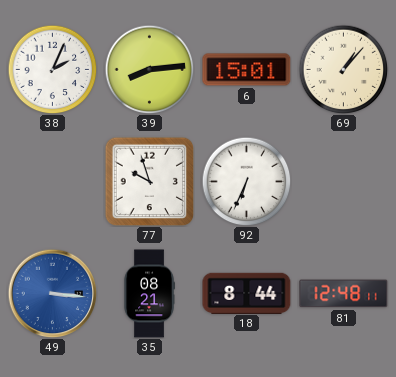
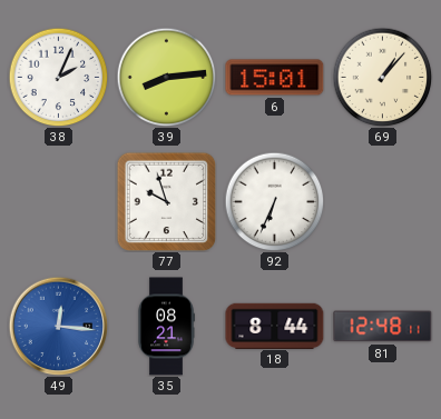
49: 3:16 -> 12:16 (58, 326)
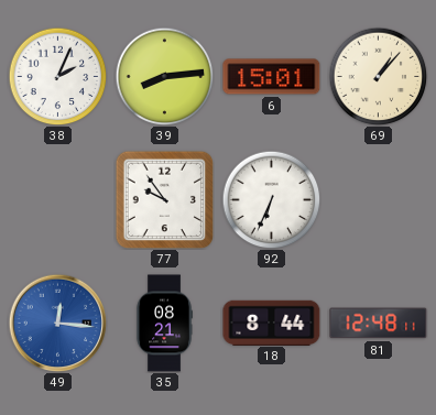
77: 9:57 -> 9:54 (164, 199)
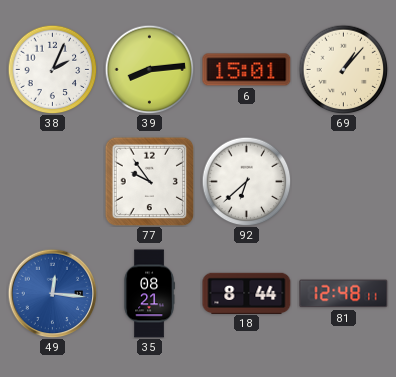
92: 6:34 -> 6:38 (246, 181)
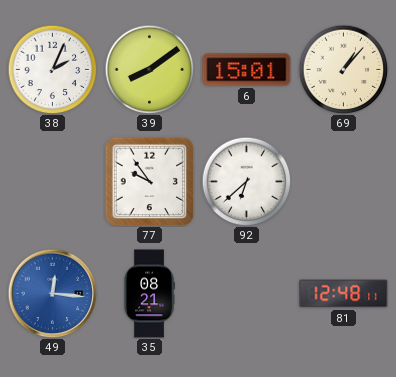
39: 8:14 -> 8:09 (149, 69)
18: 8:44 -> none (247, 293)
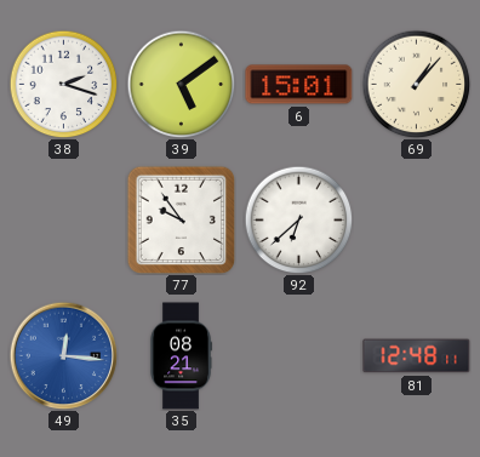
38: 2:04 -> 2:18 (63, 84)
39: 8:09 -> 5:09 (181, 84)
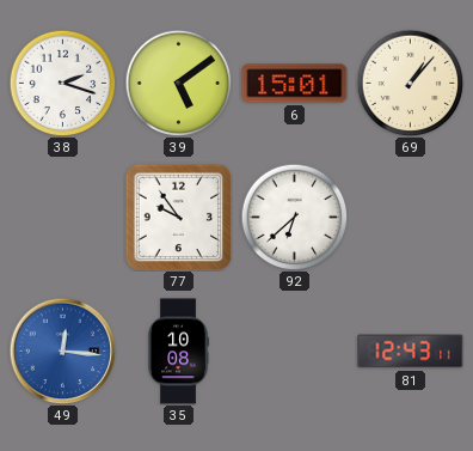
35: 08:21 -> 10:08 (178, 352)
81: 12:48 -> 12:43 (411, 352)
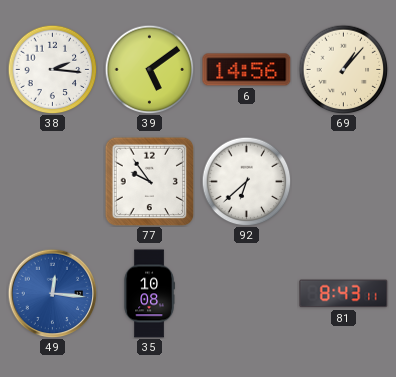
38: 2:18 -> 2:16 (52, 69)
6: 15:01 -> 14:56 (247, 70)
81: 12:43 -> 8:43 (344, 294)
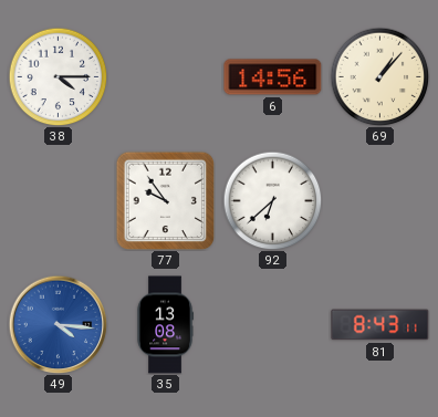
38: 2:16 -> 4:15 (58, 76)
39: 5:09 -> none (149, 69)
49: 12:16 -> 4:16 (58, 324)
35: 10:08 -> 13:08 (165, 325)
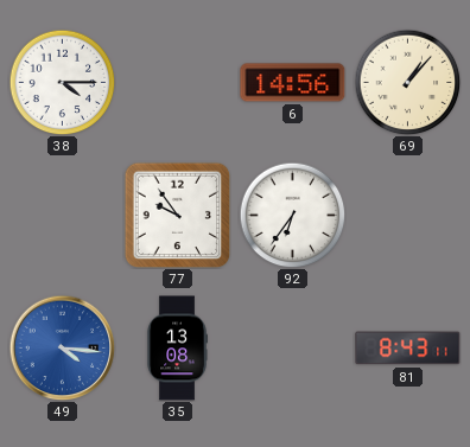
92: 6:38 -> 6:36 (292, 215)
